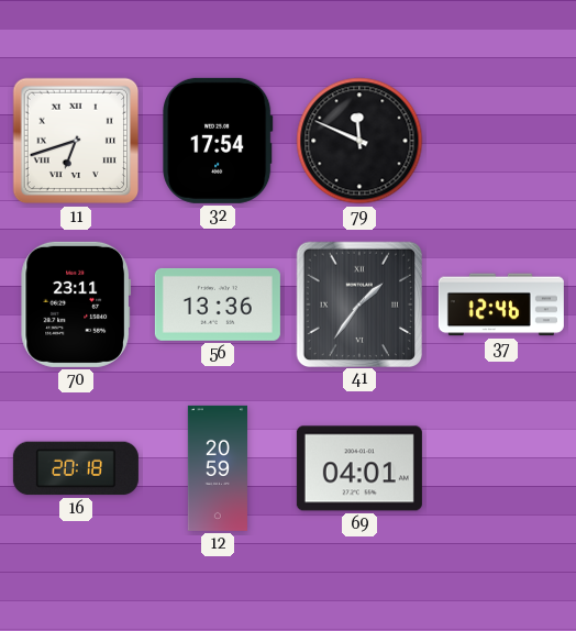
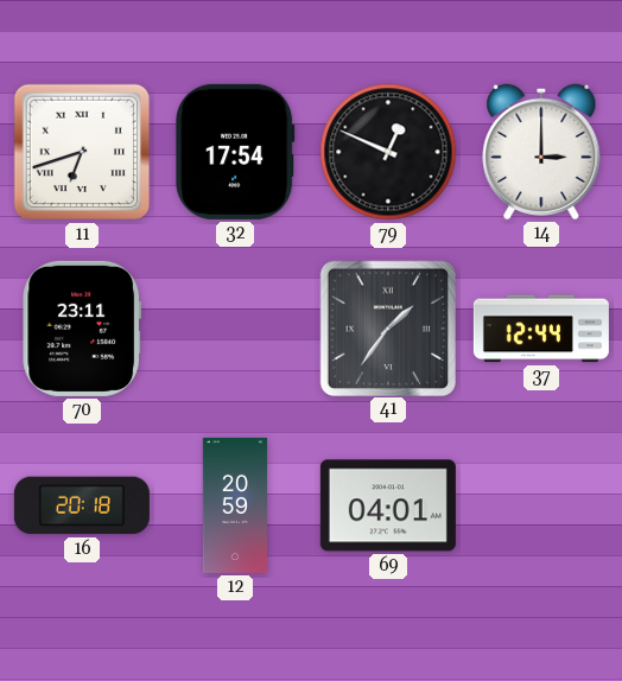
79: 11:49 -> 12:49 (388, 152)
14: none -> 3:00 (541, 152)
56: 13:36 -> none (218, 305)
37: 12:46 -> 12:44 (541, 329)
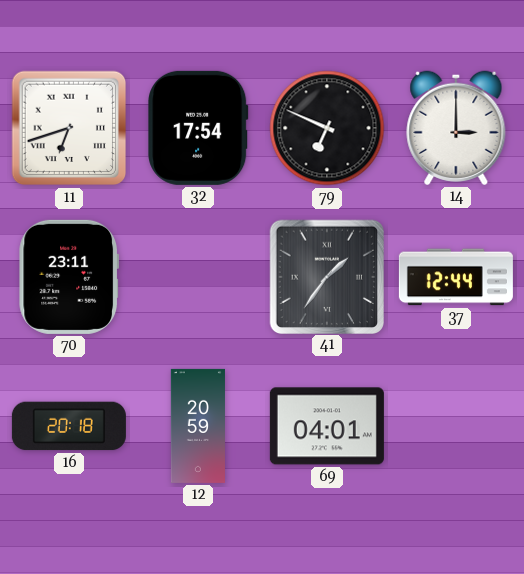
79: 12:49 -> 6:49 (327, 128)
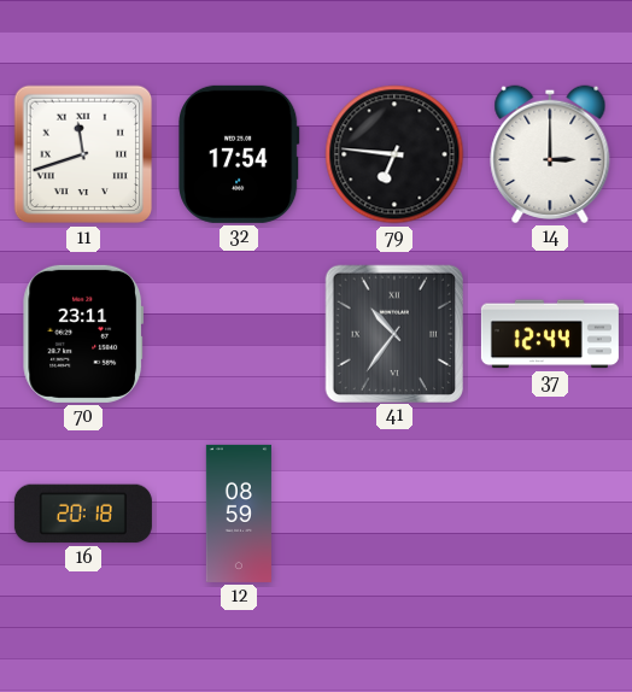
11: 6:42 -> 11:42 (83, 154)
79: 6:49 -> 6:46 (394, 154)
41: 1:36 -> 10:36 (393, 333)
12: 20:59 -> 08:59 (239, 514)
69: 04:01 -> none (327, 426)
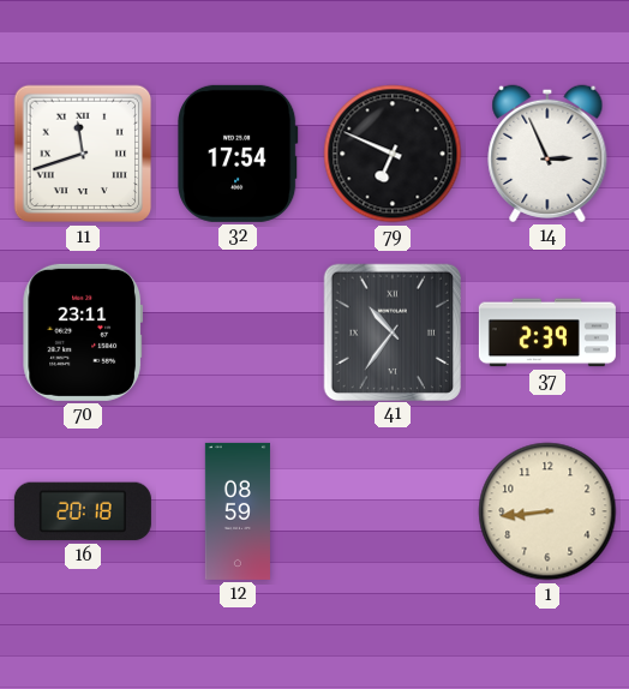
79: 6:46 -> 6:49 (393, 154)
14: 3:00 -> 2:56 (547, 154)
37: 12:44 -> 2:39 (547, 332)
1: none -> 8:44 (547, 511)
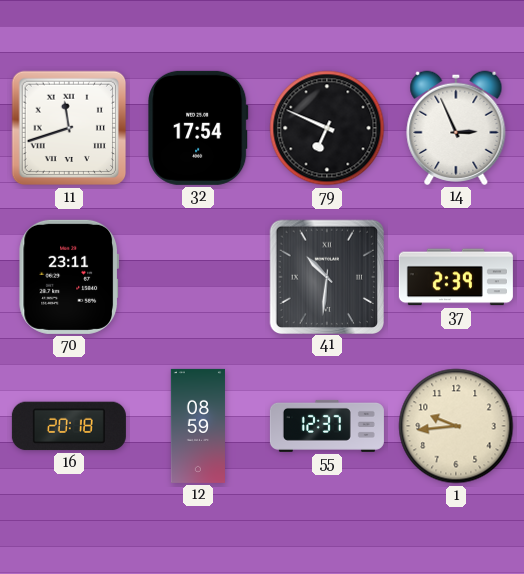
41: 10:36 -> 10:31 (326, 276)
55: none -> 12:37 (327, 426)
1: 8:44 -> 9:44 (456, 426)
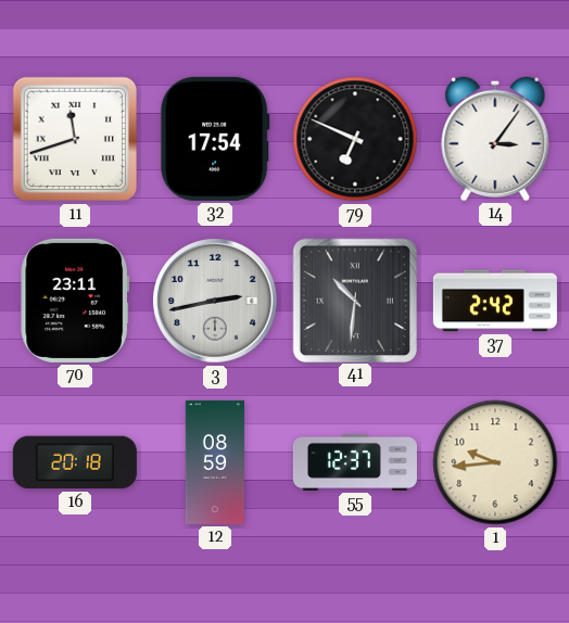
14: 2:56 -> 3:06 (495, 139)
3: none -> 2:43 (215, 301)
37: 2:39 -> 2:42 (495, 301)
